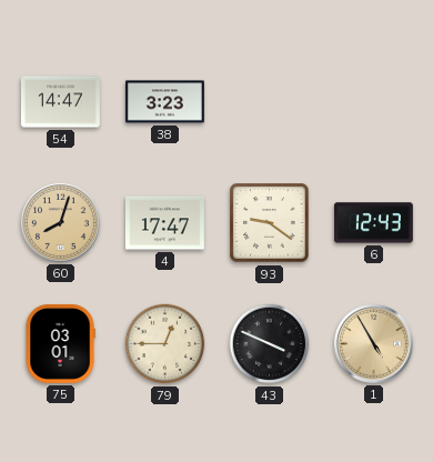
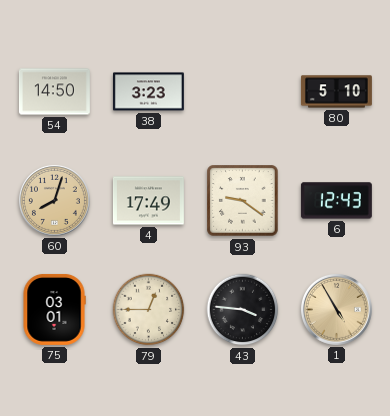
54: 14:47 -> 14:50 (54, 92)
80: none -> 5:10 (336, 92)
4: 17:47 -> 17:49 (148, 201)
43: 3:49 -> 3:46 (243, 310)
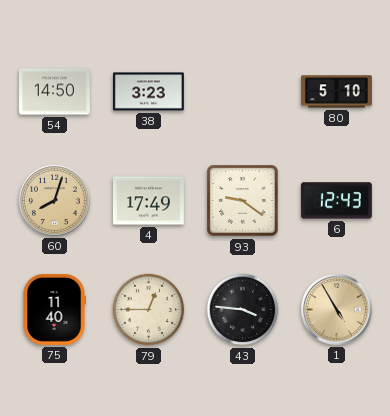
75: 03:01 -> 11:40 (54, 309)
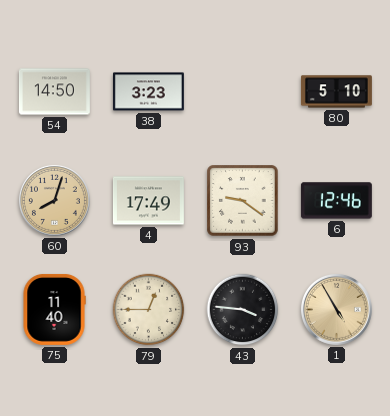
6: 12:43 -> 12:46 (336, 201)
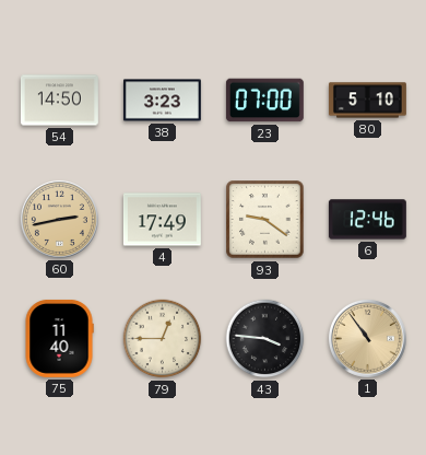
23: none -> 07:00 (264, 101)
60: 8:03 -> 2:43 (59, 219)
1: 4:55 -> 10:54 (367, 338)
